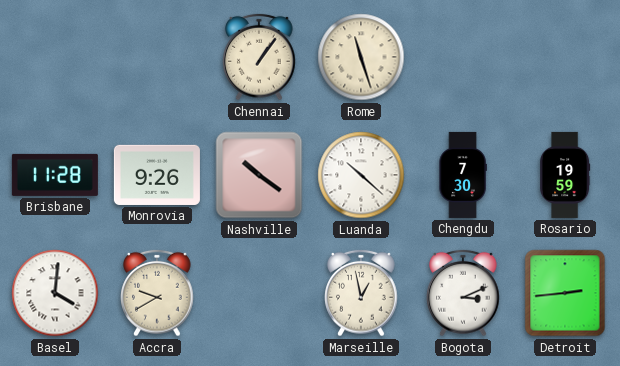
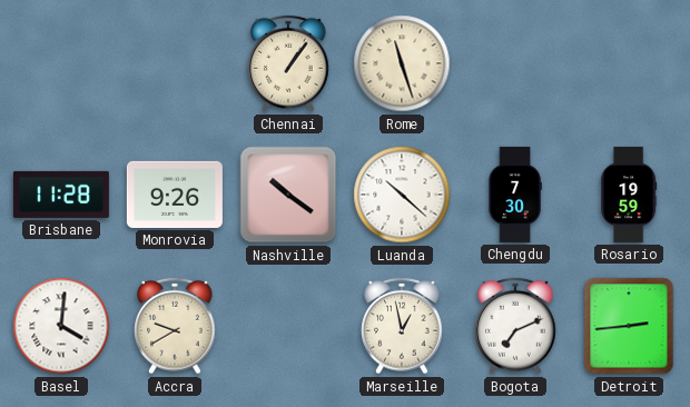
Bogota: 3:11 -> 7:11 (515, 326)
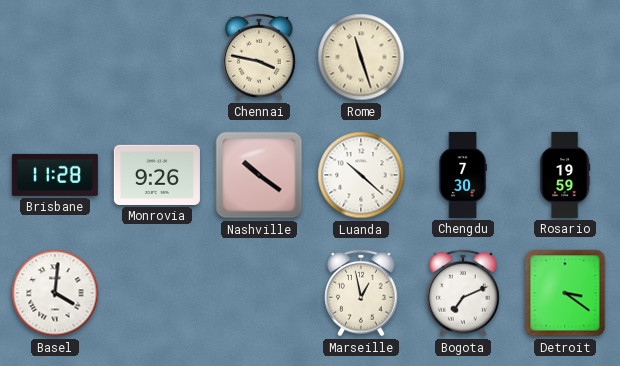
Chennai: 1:06 -> 3:47 (259, 57)
Accra: 9:40 -> none (175, 326)
Detroit: 2:44 -> 3:21 (565, 293)
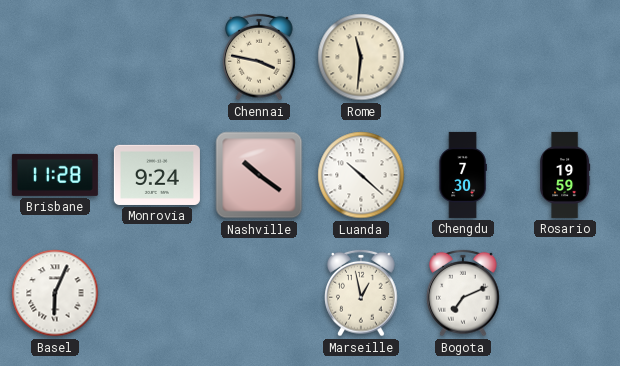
Rome: 11:27 -> 11:31 (361, 57)
Monrovia: 9:26 -> 9:24 (157, 175)
Basel: 4:01 -> 6:04 (55, 293)
Detroit: 3:21 -> none (565, 293)
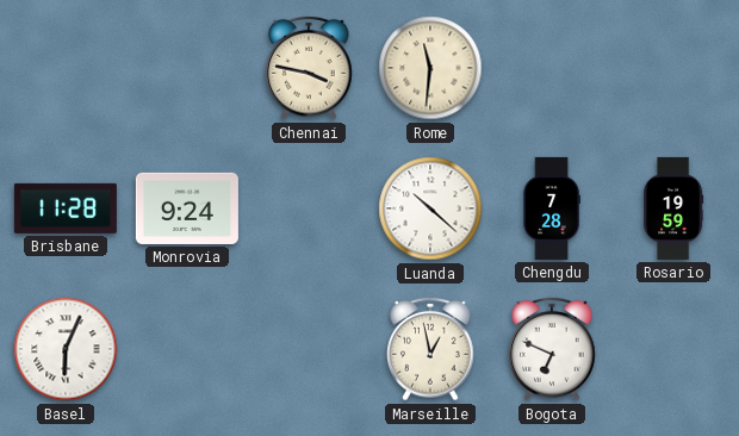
Nashville: 10:21 -> none (259, 175)
Chengdu: 7:30 -> 7:28 (552, 208)
Bogota: 7:11 -> 6:49 (552, 349)
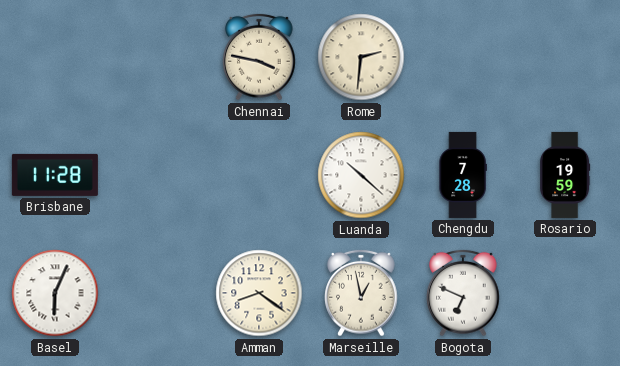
Rome: 11:31 -> 2:31 (361, 57)
Monrovia: 9:24 -> none (187, 208)
Amman: none -> 8:21 (259, 293)
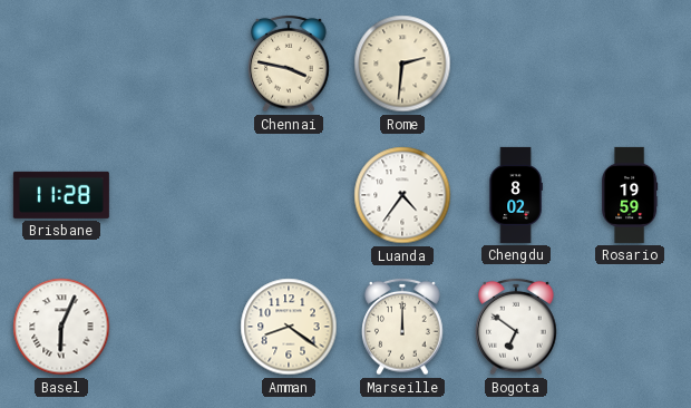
Luanda: 10:22 -> 4:36 (402, 195)
Chengdu: 7:28 -> 8:02 (516, 195)
Marseille: 12:58 -> 12:00 (402, 327)
Bogota: 6:49 -> 6:51 (516, 327)
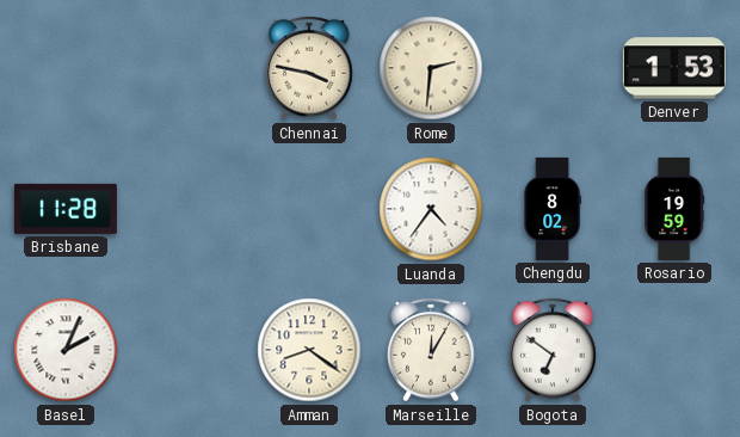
Denver: none -> 1:53 (674, 68)
Basel: 6:04 -> 2:04 (66, 350)
Marseille: 12:00 -> 12:05 (431, 350)
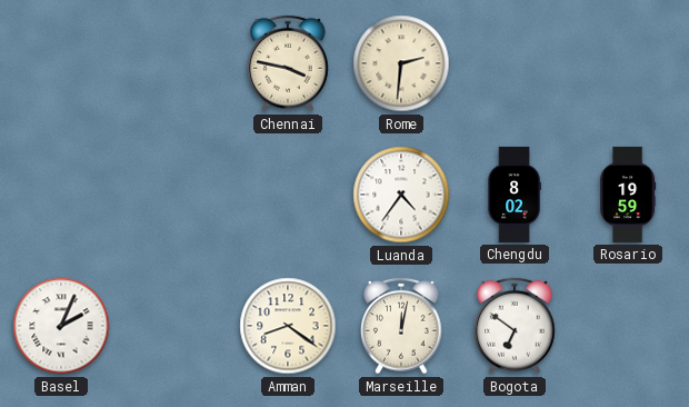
Denver: 1:53 -> none (674, 68)
Brisbane: 11:28 -> none (66, 209)
Marseille: 12:05 -> 12:02 (401, 326)
